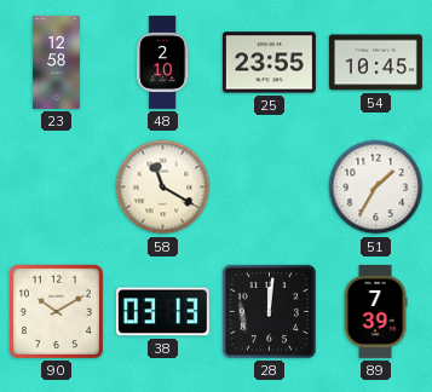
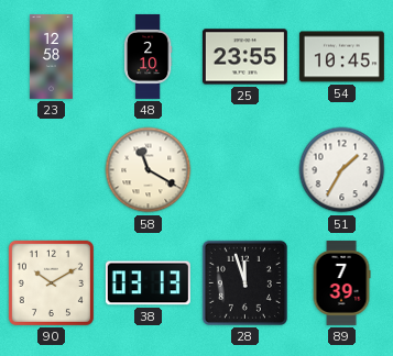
28: 12:01 -> 11:57 (244, 282)
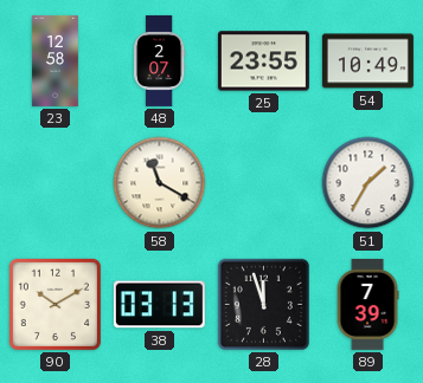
48: 2:10 -> 2:07 (159, 60)
54: 10:45 -> 10:49 (367, 61)
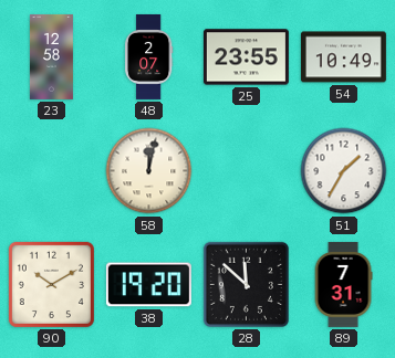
58: 11:20 -> 12:02 (149, 171)
38: 03:13 -> 19:20 (148, 285)
28: 11:57 -> 11:52 (246, 284)
89: 7:39 -> 7:31 (343, 284)
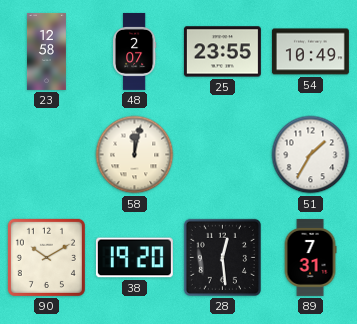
28: 11:52 -> 12:29 (222, 257)
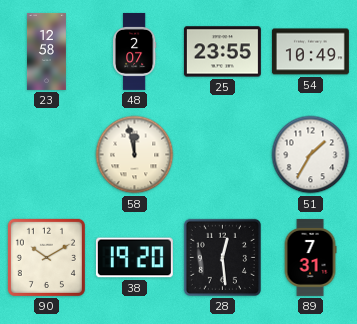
58: 12:02 -> 11:58 (135, 155)
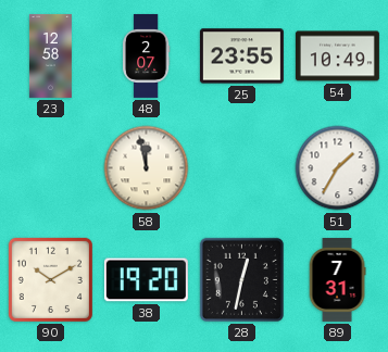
28: 12:29 -> 12:32 (241, 279)
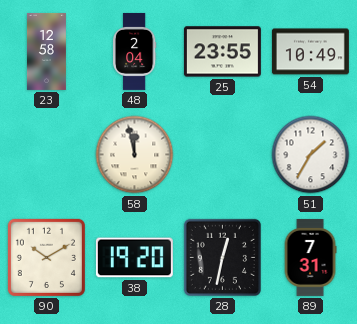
48: 2:07 -> 2:04 (134, 51)
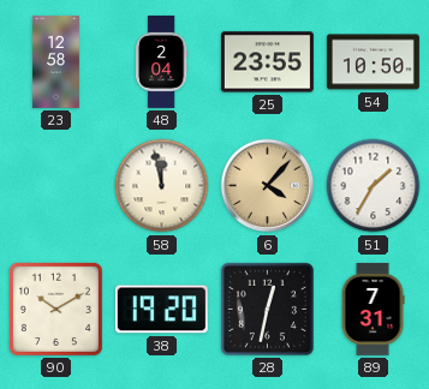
54: 10:49 -> 10:50 (373, 62)
6: none -> 4:07 (268, 186)
